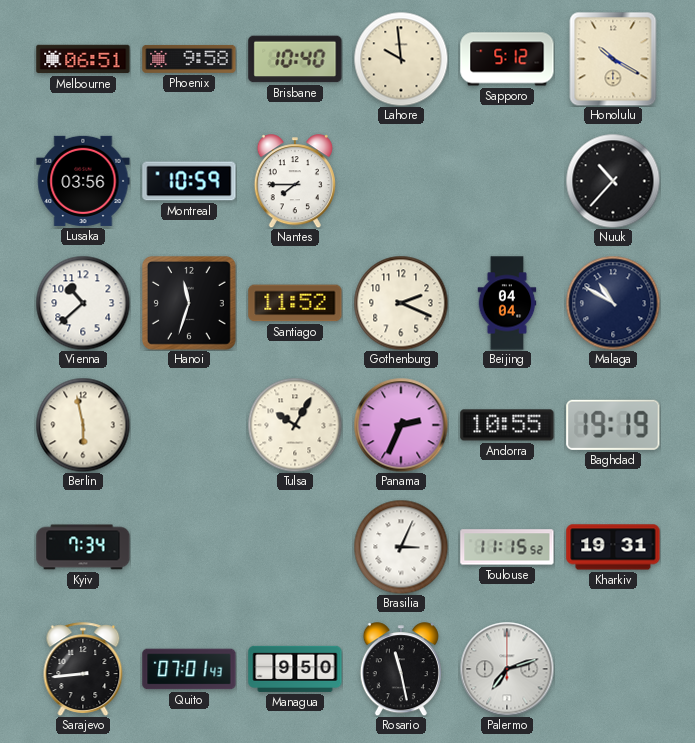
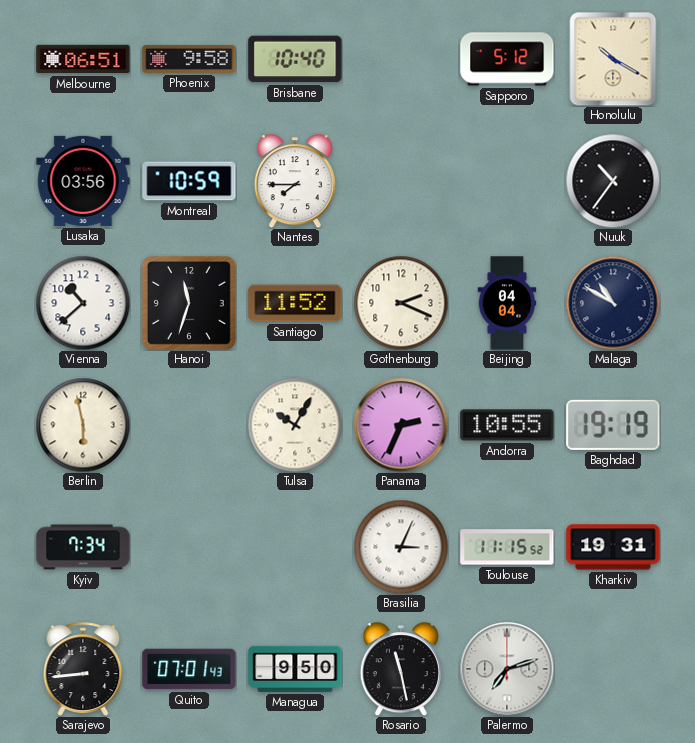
Lahore: 9:59 -> none (401, 59)
Nuuk: 10:37 -> 10:36 (613, 181)
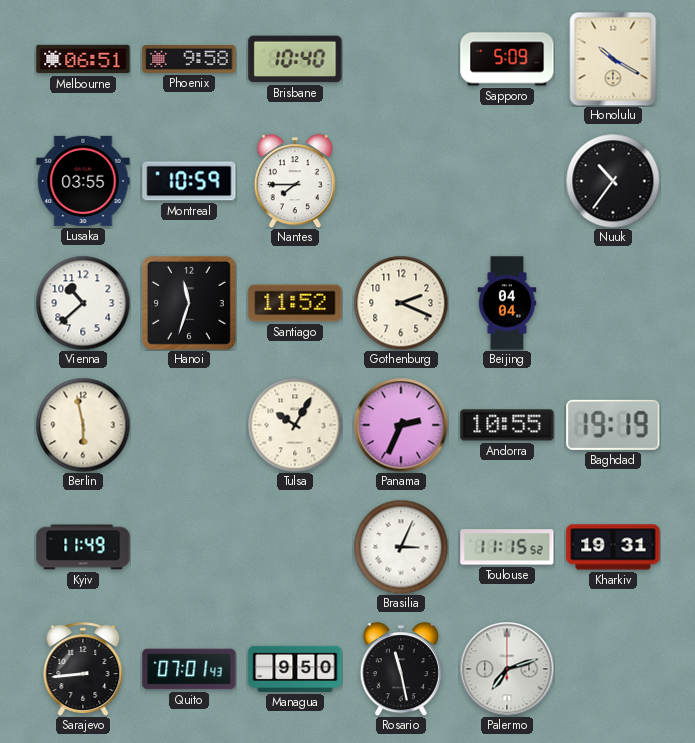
Sapporo: 5:12 -> 5:09 (507, 59)
Lusaka: 03:56 -> 03:55 (83, 181)
Malaga: 10:50 -> none (613, 303)
Kyiv: 7:34 -> 11:49 (83, 547)
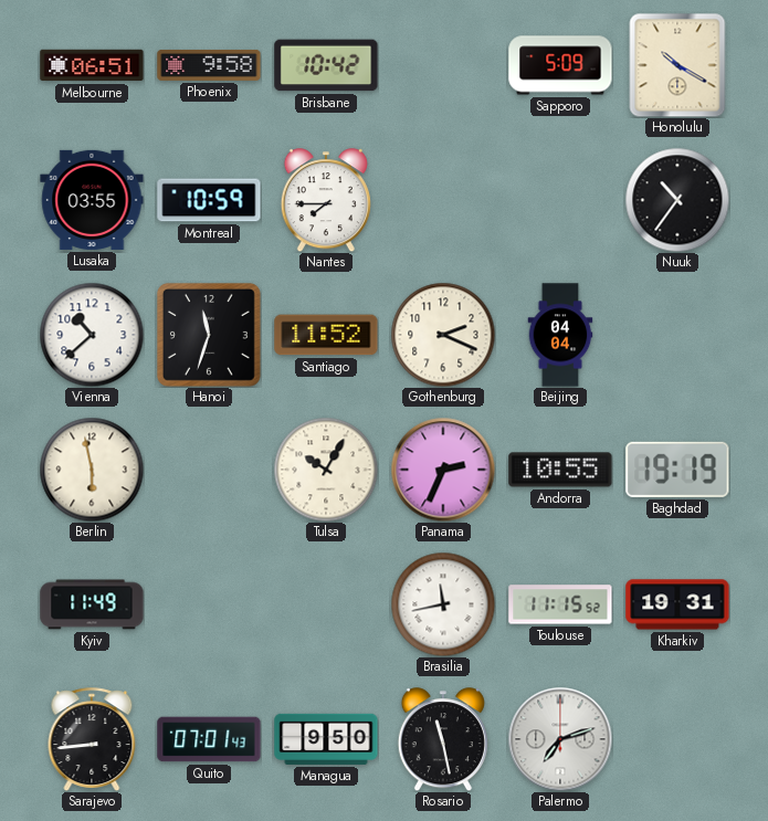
Brisbane: 10:40 -> 10:42 (326, 65)
Brasilia: 3:04 -> 11:43 (443, 604)
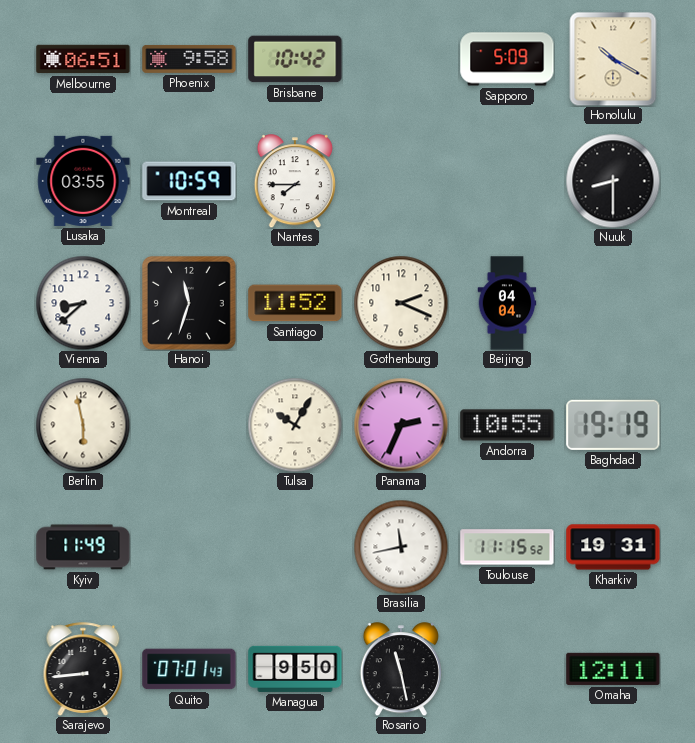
Nuuk: 10:36 -> 8:30 (613, 181)
Vienna: 10:38 -> 8:38 (83, 303)
Palermo: 7:12 -> none (560, 739)
Omaha: none -> 12:11 (613, 669)
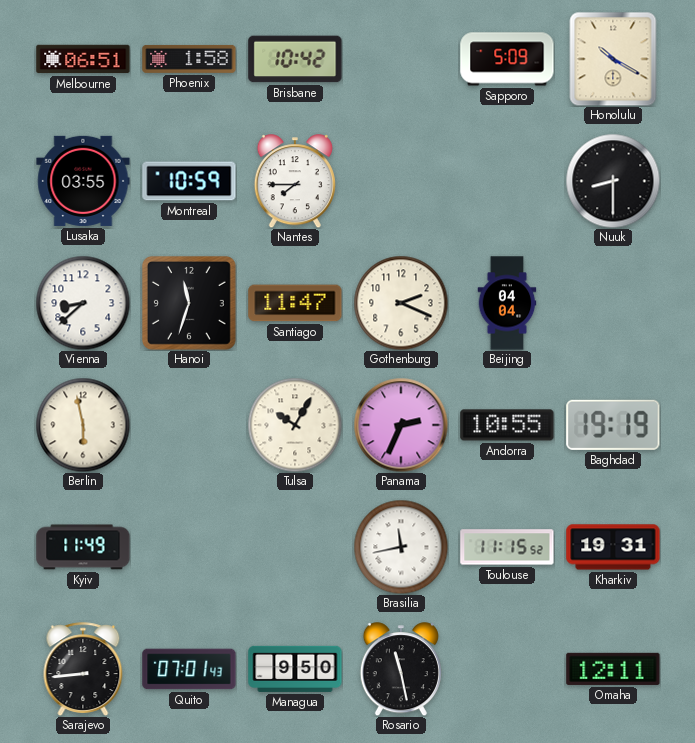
Phoenix: 9:58 -> 1:58 (189, 59)
Santiago: 11:52 -> 11:47 (295, 303)
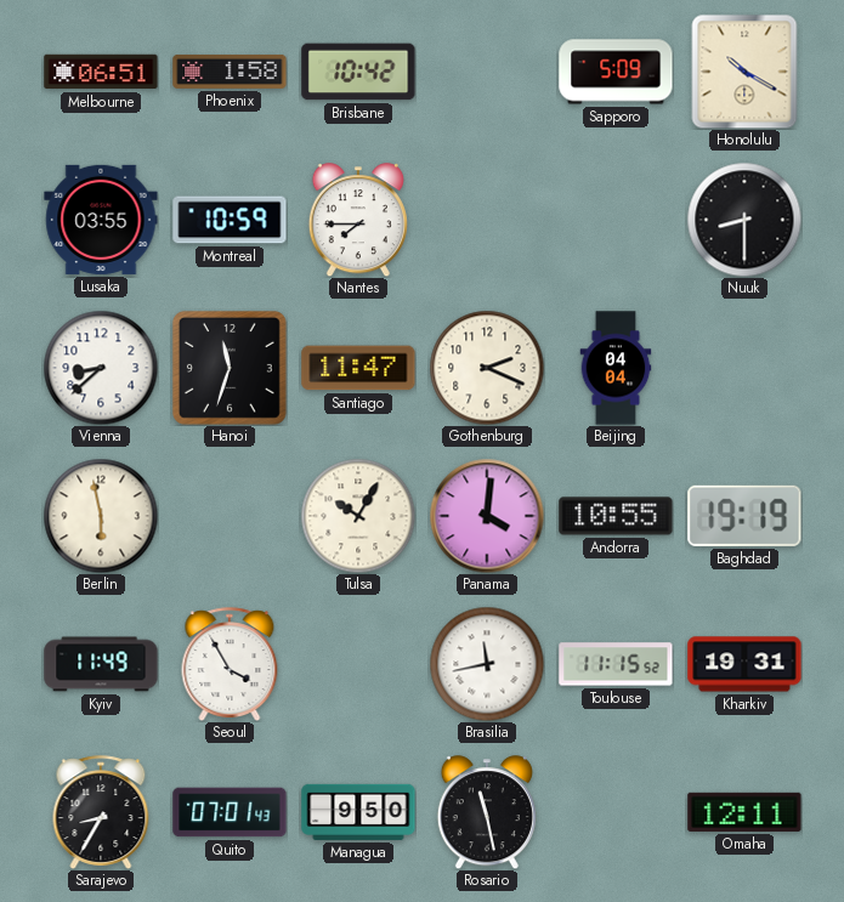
Panama: 2:34 -> 4:01 (487, 516)
Seoul: none -> 3:55 (230, 664)
Sarajevo: 8:44 -> 8:35 (101, 812)
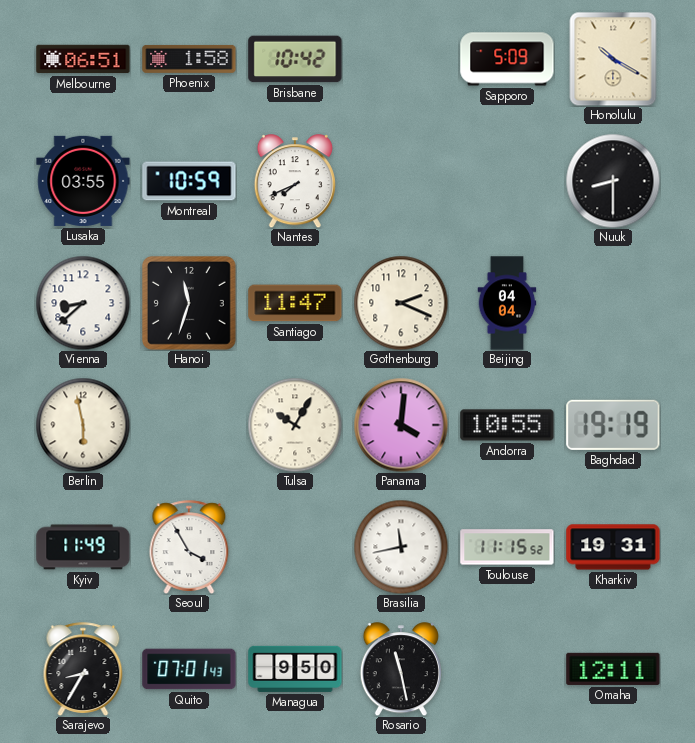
Nantes: 7:45 -> 7:41 (295, 181)
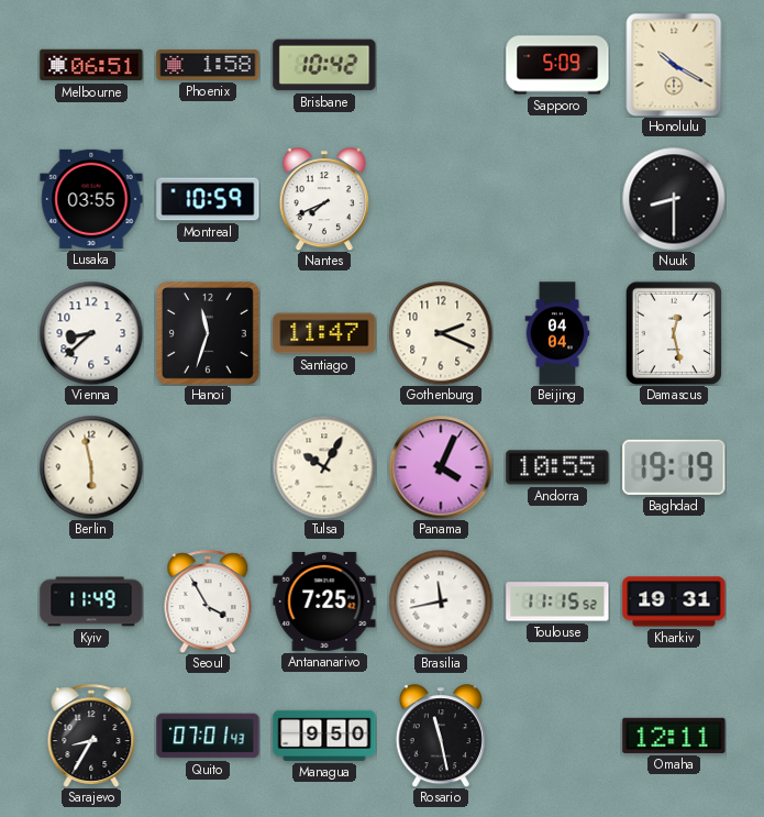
Damascus: none -> 12:28 (673, 332)
Panama: 4:01 -> 4:04 (441, 467)
Antananarivo: none -> 7:25 (324, 601)
